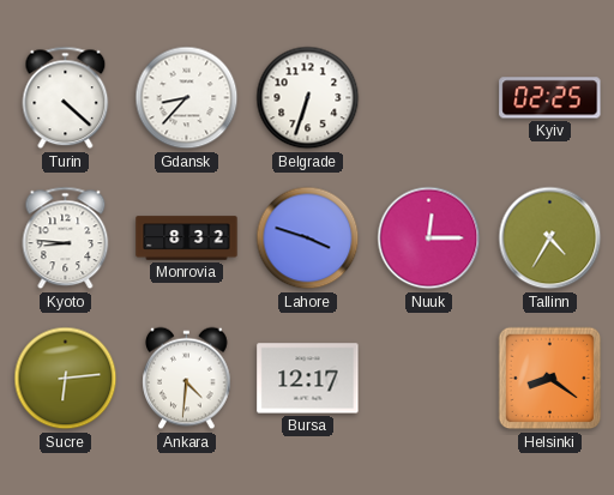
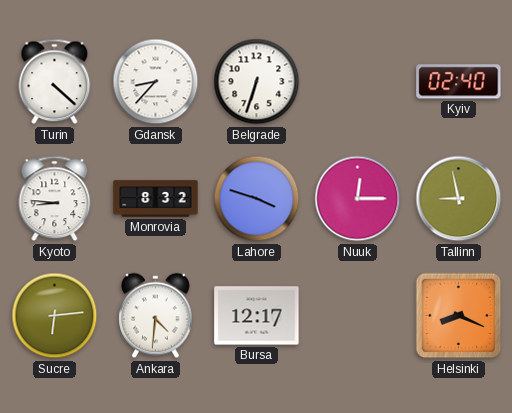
Kyiv: 02:25 -> 02:40 (459, 82)
Tallinn: 4:35 -> 8:58 (459, 199)
Helsinki: 8:21 -> 8:19 (459, 316)
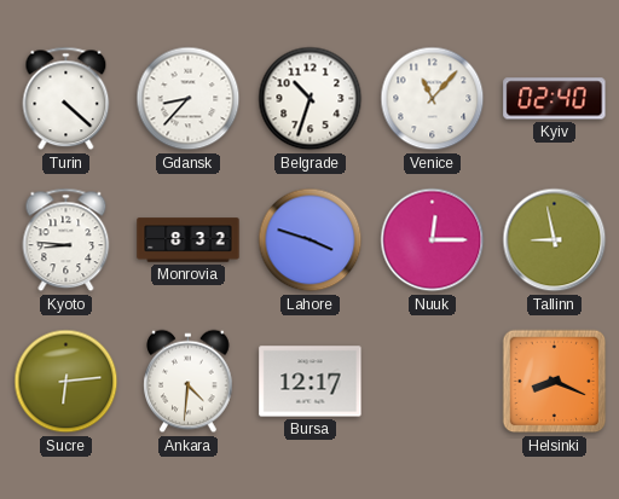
Belgrade: 6:33 -> 10:33 (311, 99)
Venice: none -> 11:07 (433, 99)
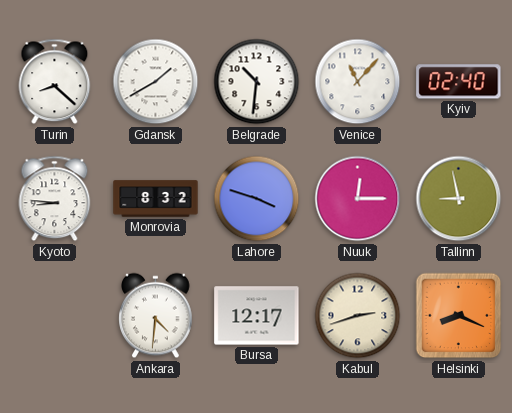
Turin: 4:22 -> 8:22 (55, 82)
Gdansk: 8:37 -> 1:40 (156, 82)
Belgrade: 10:33 -> 10:31 (257, 82)
Sucre: 6:14 -> none (66, 382)
Kabul: none -> 2:42 (358, 316)
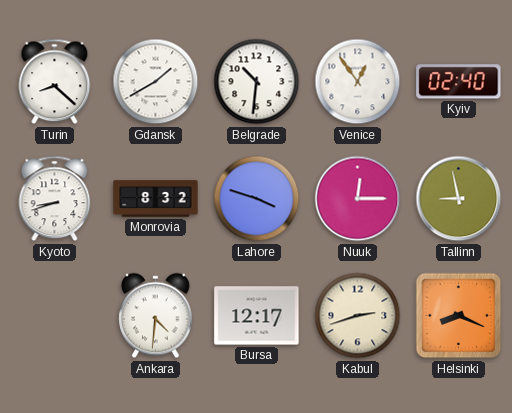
Venice: 11:07 -> 12:54 (358, 82)
Kyoto: 8:46 -> 8:42 (55, 199)
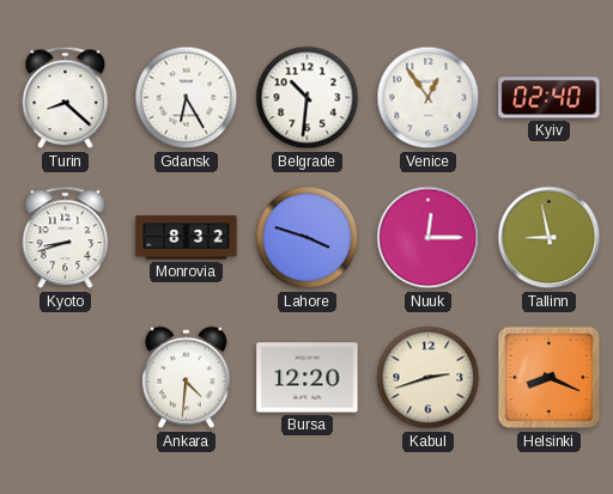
Gdansk: 1:40 -> 6:25 (187, 98)
Bursa: 12:17 -> 12:20 (308, 378)
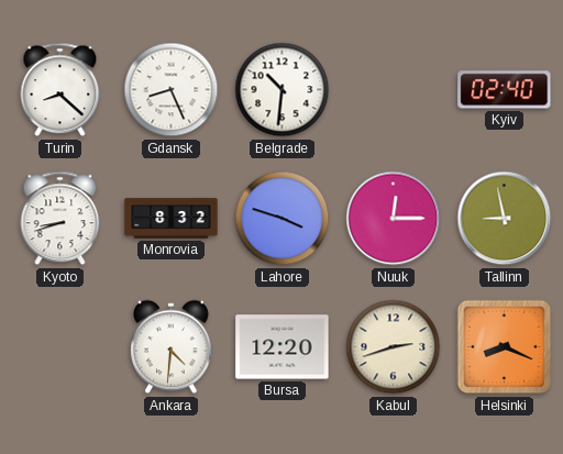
Gdansk: 6:25 -> 8:26 (172, 90)
Venice: 12:54 -> none (429, 98)
